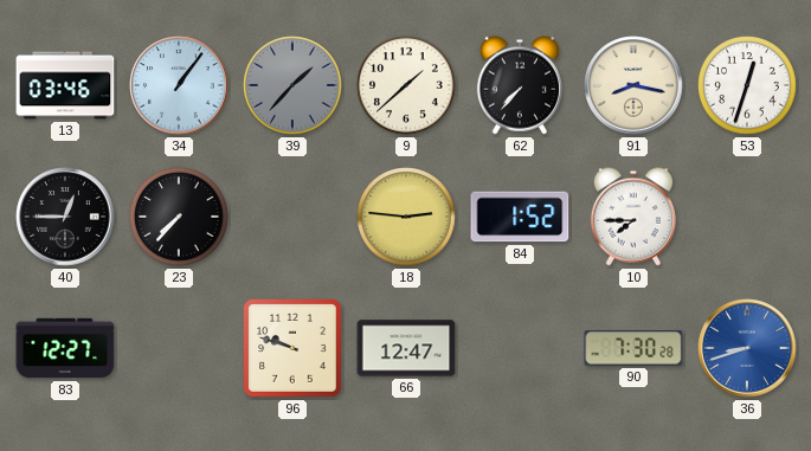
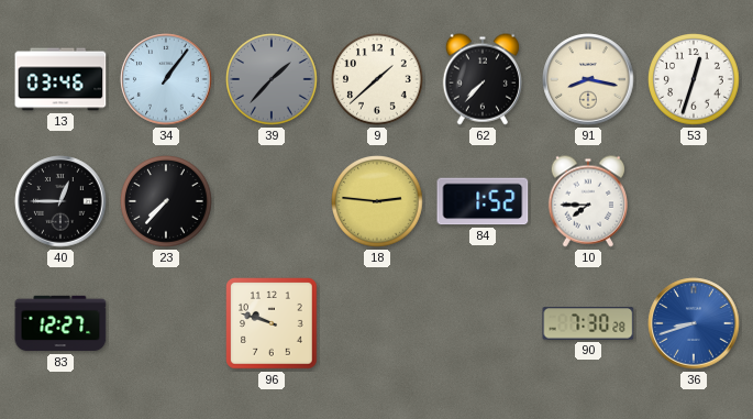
66: 12:47 -> none (406, 348)
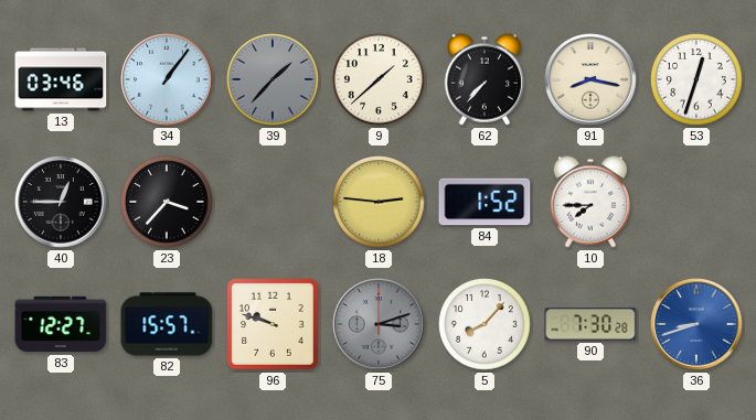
23: 7:37 -> 3:37 (168, 203)
82: none -> 15:57 (167, 324)
75: none -> 3:12 (379, 324)
5: none -> 8:07 (486, 325)
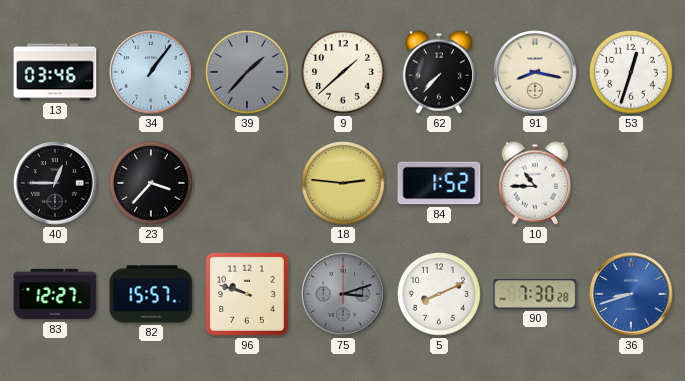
10: 7:45 -> 10:45 (535, 183)
5: 8:07 -> 8:11 (440, 295)
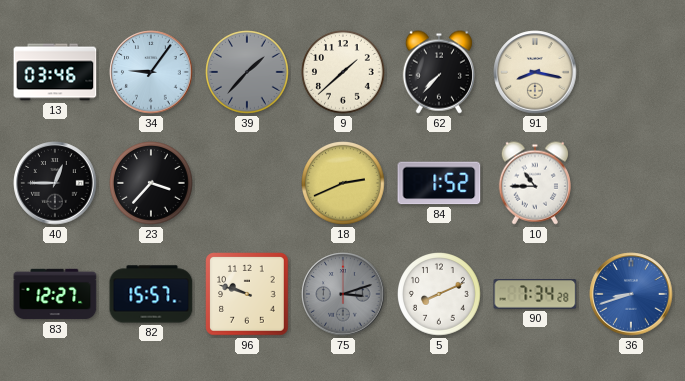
34: 1:06 -> 9:06 (151, 72)
53: 12:33 -> none (632, 73)
18: 2:46 -> 2:41 (344, 184)
90: 7:30 -> 7:34 (535, 294)
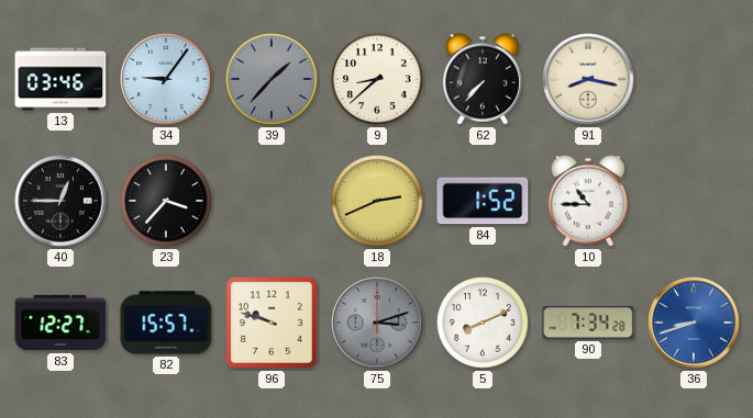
9: 1:38 -> 8:38 (378, 80)
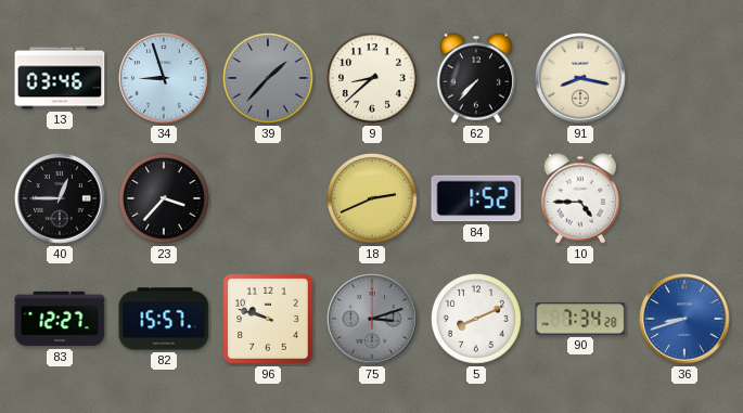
34: 9:06 -> 8:57 (164, 78)
10: 10:45 -> 4:45 (580, 198)
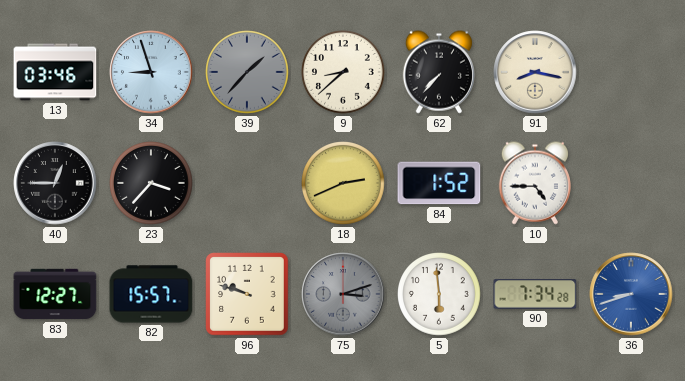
5: 8:11 -> 5:59 (440, 295)
